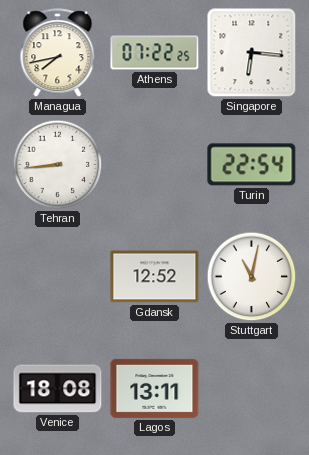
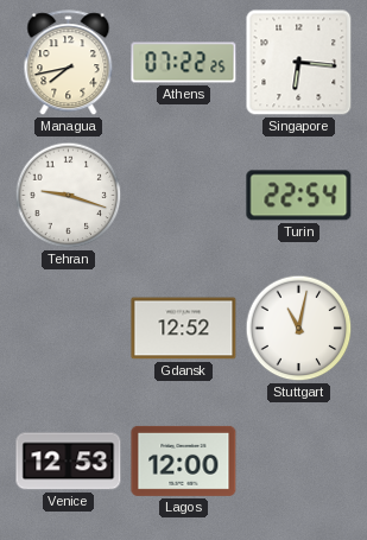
Tehran: 8:44 -> 9:18 (69, 196)
Venice: 18:08 -> 12:53 (69, 462)
Lagos: 13:11 -> 12:00 (184, 460)
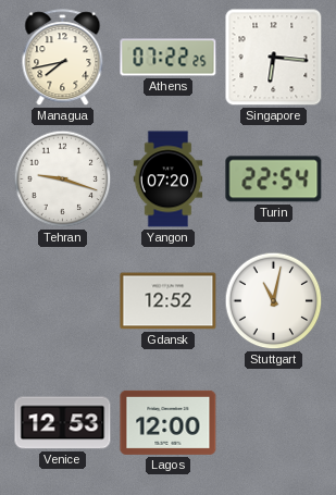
Yangon: none -> 07:20 (169, 180)
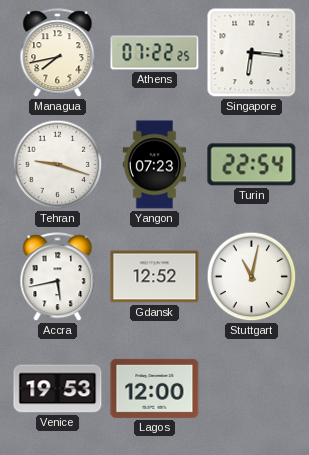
Yangon: 07:20 -> 07:23 (155, 165)
Accra: none -> 5:43 (58, 277)
Venice: 12:53 -> 19:53 (58, 389)
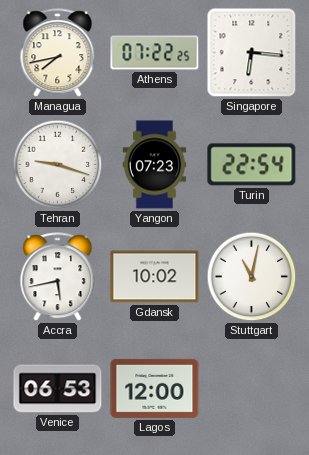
Gdansk: 12:52 -> 10:02 (155, 277)
Venice: 19:53 -> 06:53 (58, 389)
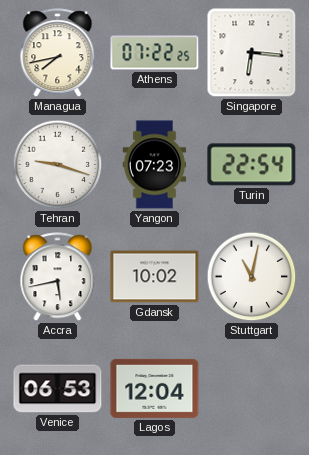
Lagos: 12:00 -> 12:04 (155, 388)
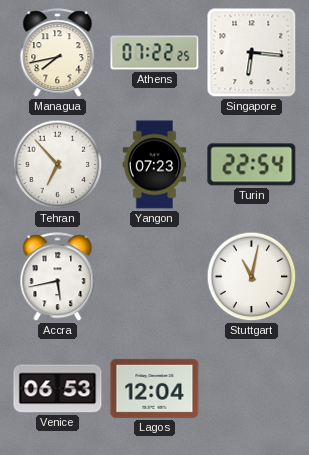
Tehran: 9:18 -> 6:53 (58, 165)
Gdansk: 10:02 -> none (155, 277)
